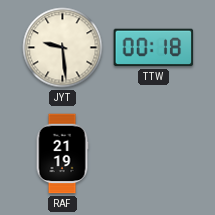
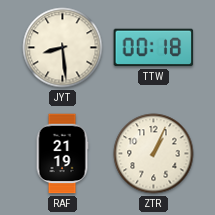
JYT: 9:29 -> 8:29 (63, 48)
ZTR: none -> 1:04 (154, 154)
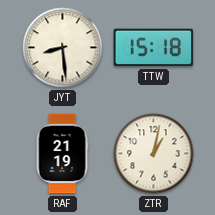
TTW: 00:18 -> 15:18 (154, 48)
ZTR: 1:04 -> 1:02 (154, 154)
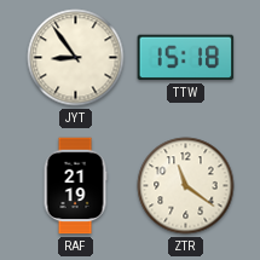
JYT: 8:29 -> 8:54 (76, 58)
ZTR: 1:02 -> 11:21 (186, 186)
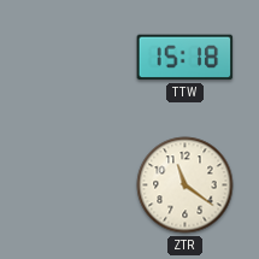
JYT: 8:54 -> none (76, 58)
RAF: 21:19 -> none (75, 186)
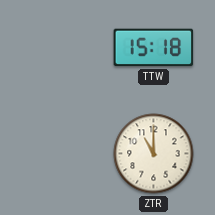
ZTR: 11:21 -> 11:00 (154, 154)
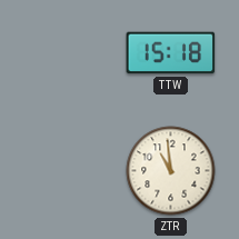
ZTR: 11:00 -> 10:59 (171, 171)
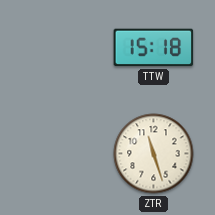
ZTR: 10:59 -> 11:27 (154, 154)
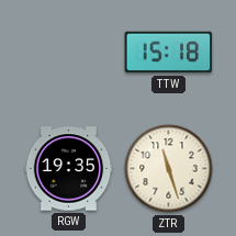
RGW: none -> 19:35 (69, 169)
